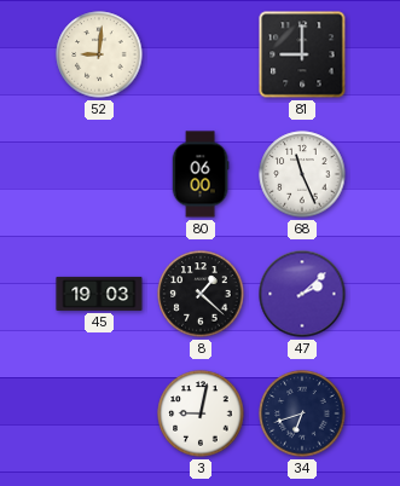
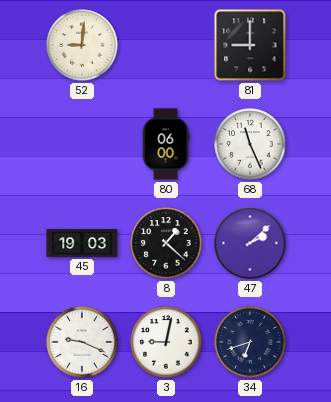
16: none -> 9:19 (82, 342)
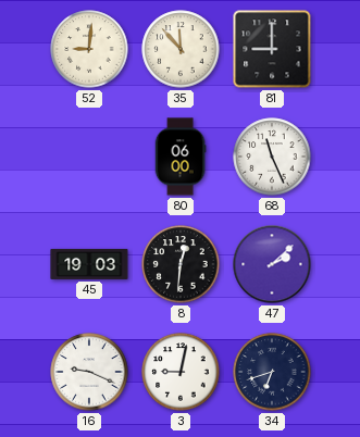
35: none -> 11:53 (181, 49)
8: 1:22 -> 12:31 (181, 264)
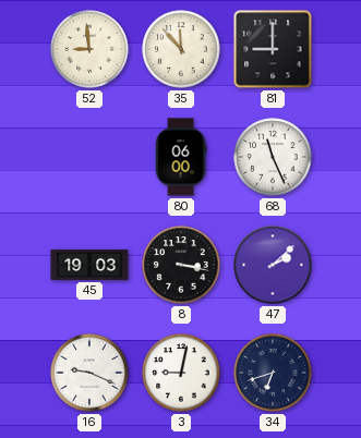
52: 9:01 -> 8:59 (89, 49)
8: 12:31 -> 3:17 (181, 265)
